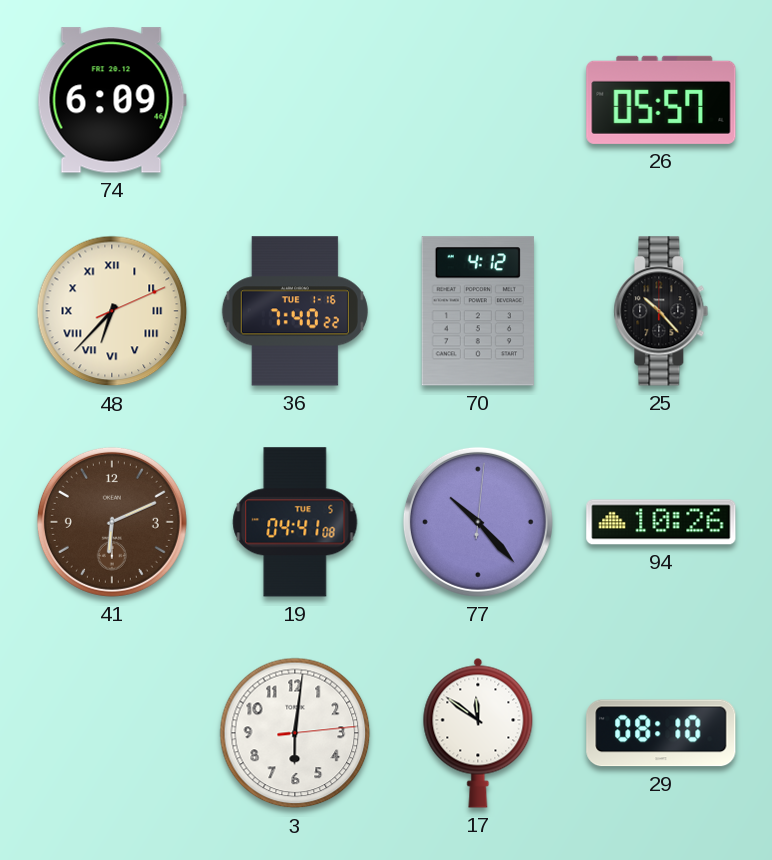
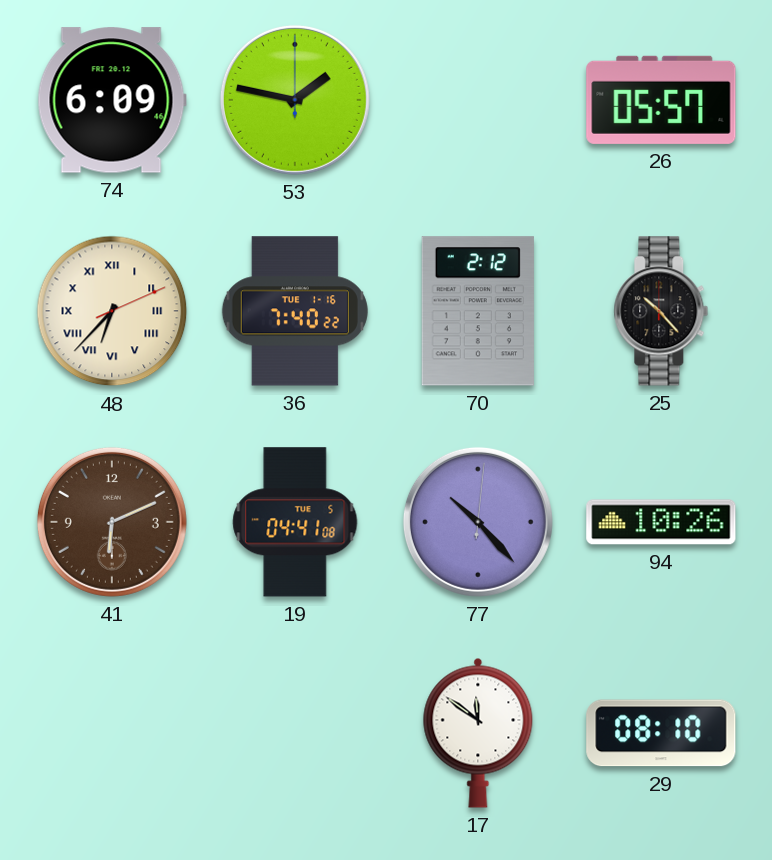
53: none -> 1:47 (295, 100)
70: 4:12 -> 2:12 (478, 311)
3: 6:01 -> none (295, 733)
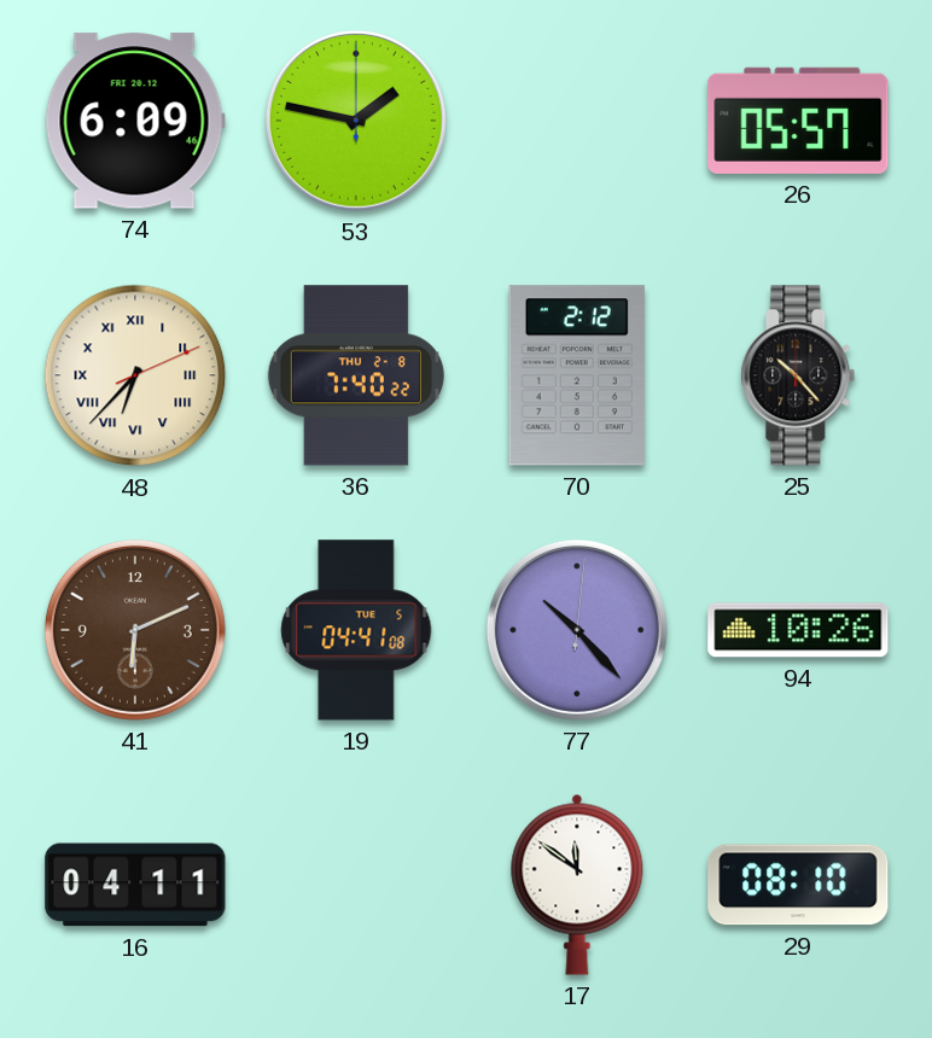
36 date: TUE 1-16 -> THU 2-8 (356, 375)
16: none -> 04:11 (135, 885)
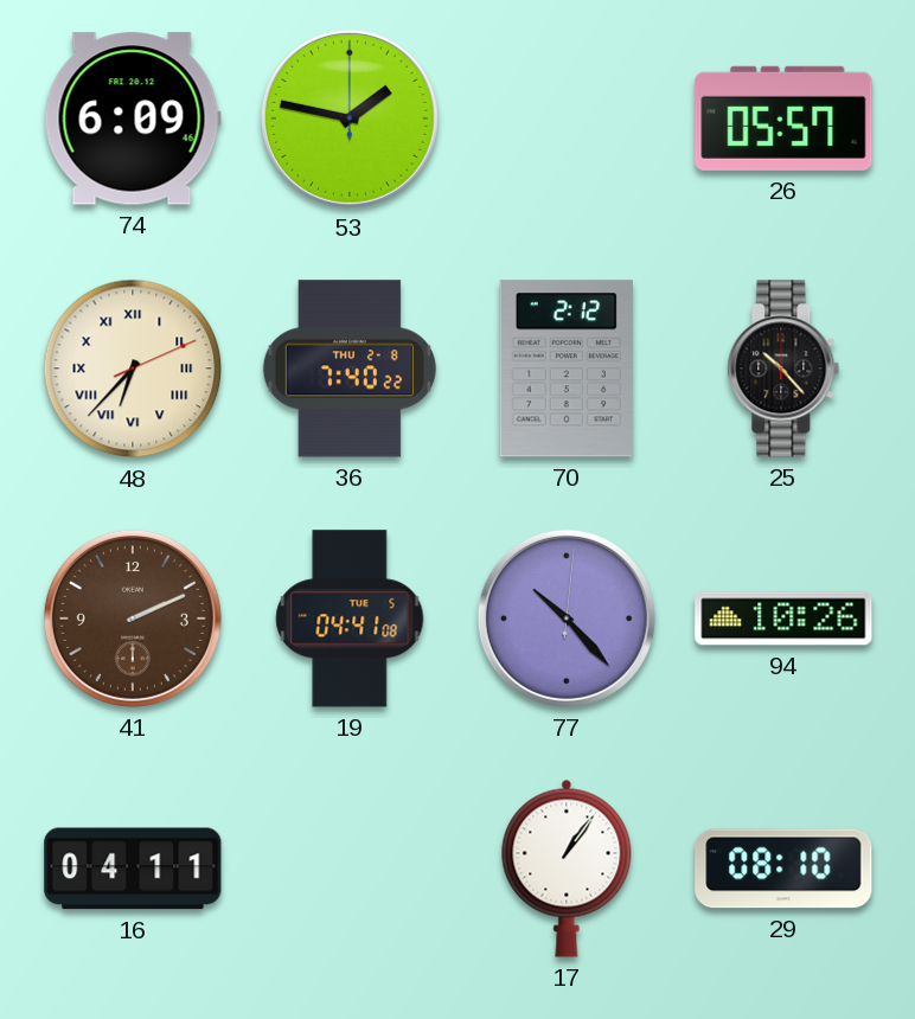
41: 6:11 -> 2:11 (133, 619)
17: 11:51 -> 1:06 (567, 869)
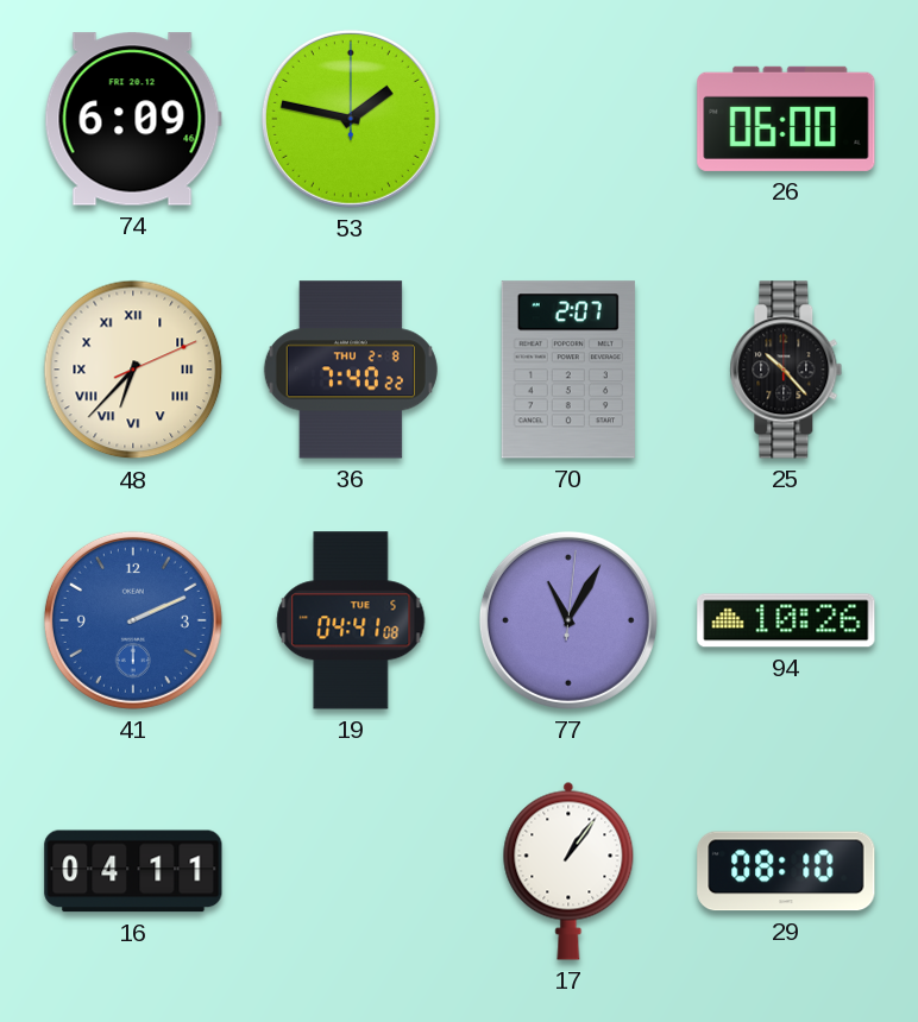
26: 05:57 -> 06:00 (786, 119)
70: 2:12 -> 2:07 (568, 370)
41 dial: brown -> blue (133, 620)
77: 10:23 -> 11:05 (568, 620)
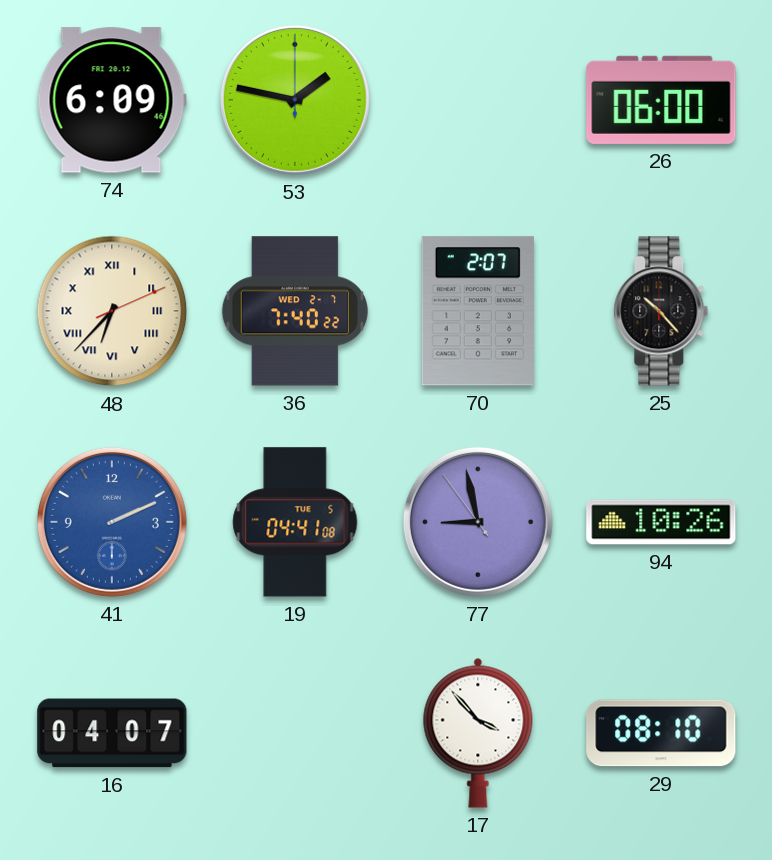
36 date: THU 2-8 -> WED 2-7 (295, 311)
77: 11:05 -> 8:57 (478, 522)
16: 04:11 -> 04:07 (112, 733)
17: 1:06 -> 3:53 (478, 733)
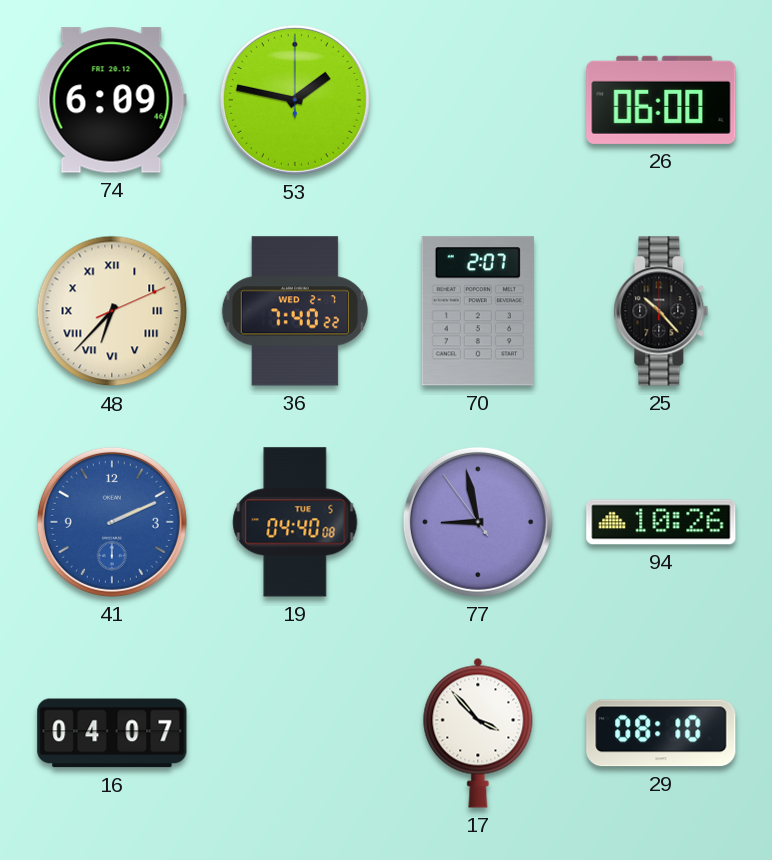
19: 04:41 -> 04:40 (295, 522)
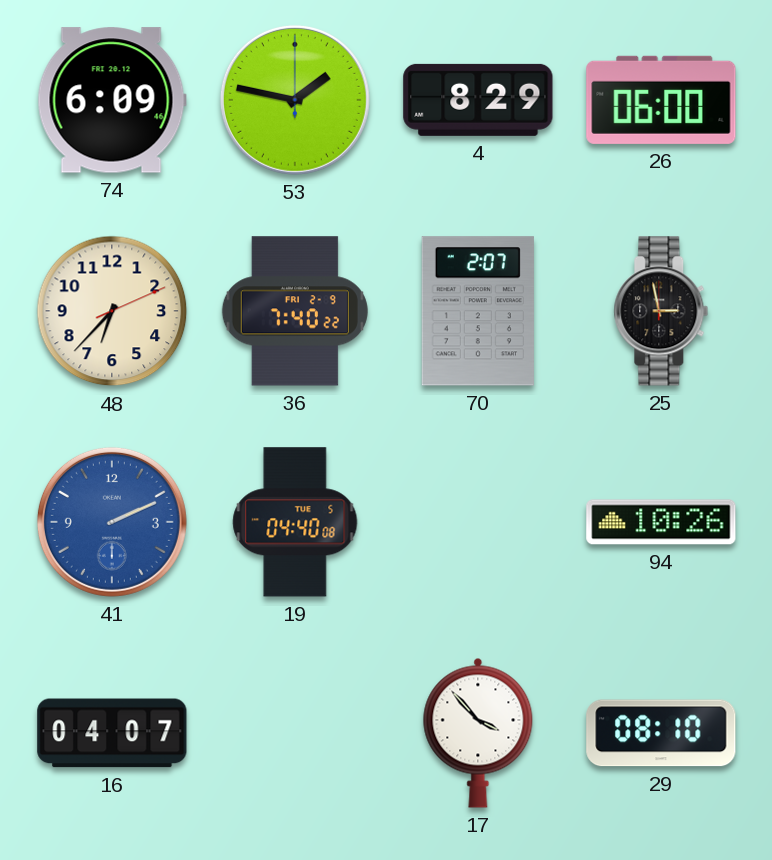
4: none -> 8:29 (478, 100)
48 numerals: Roman -> Arabic (112, 311)
36 date: WED 2-7 -> FRI 2-9 (295, 311)
25: 10:23 -> 2:58 (661, 311)
77: 8:57 -> none (478, 522)
